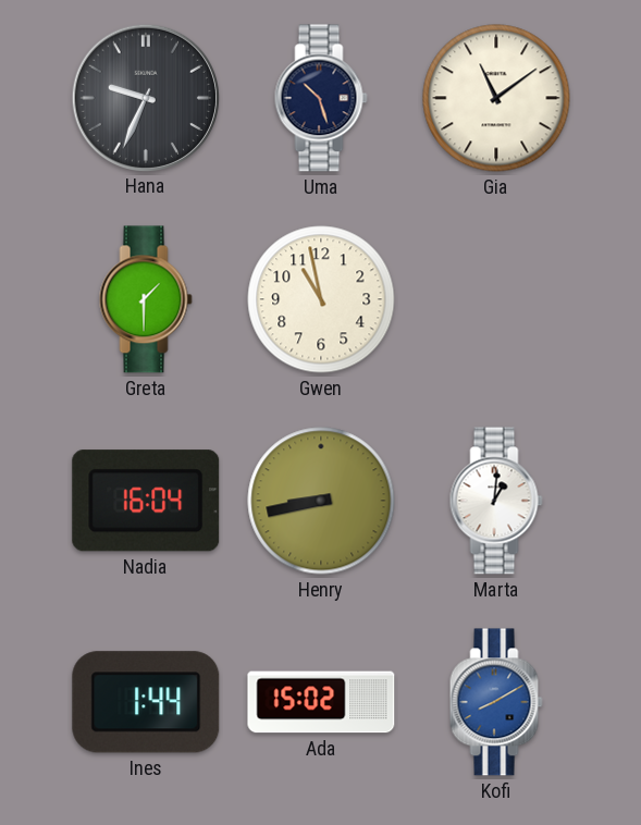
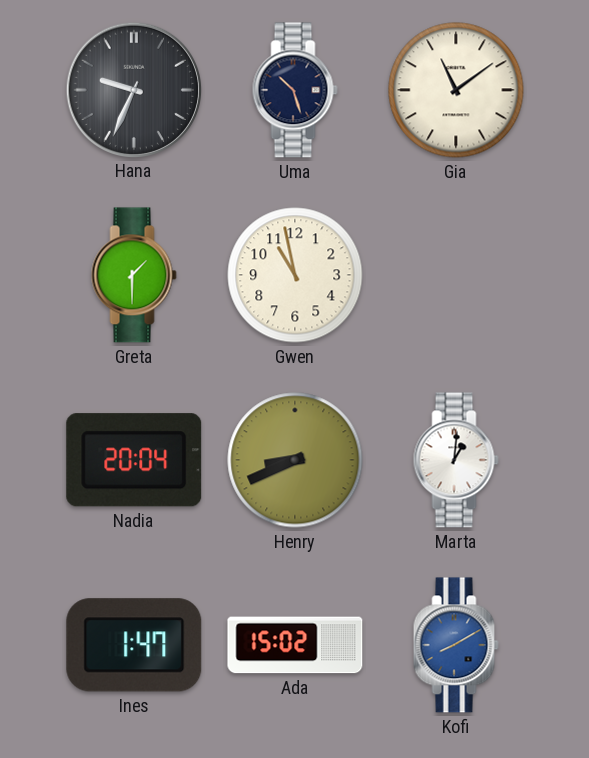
Nadia: 16:04 -> 20:04 (134, 460)
Henry: 8:43 -> 8:41 (295, 460)
Ines: 1:44 -> 1:47 (134, 645)
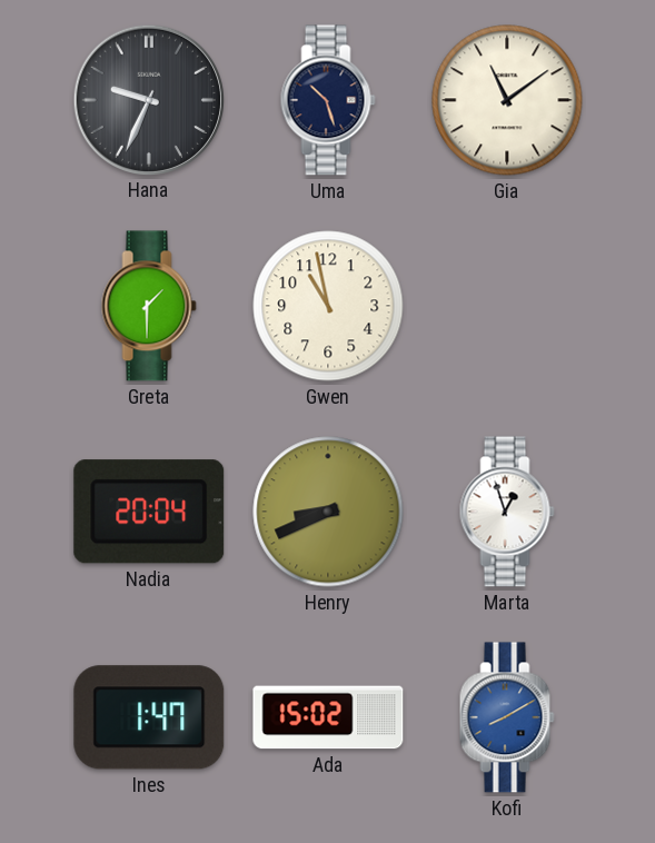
Marta: 1:01 -> 12:57 (507, 512)
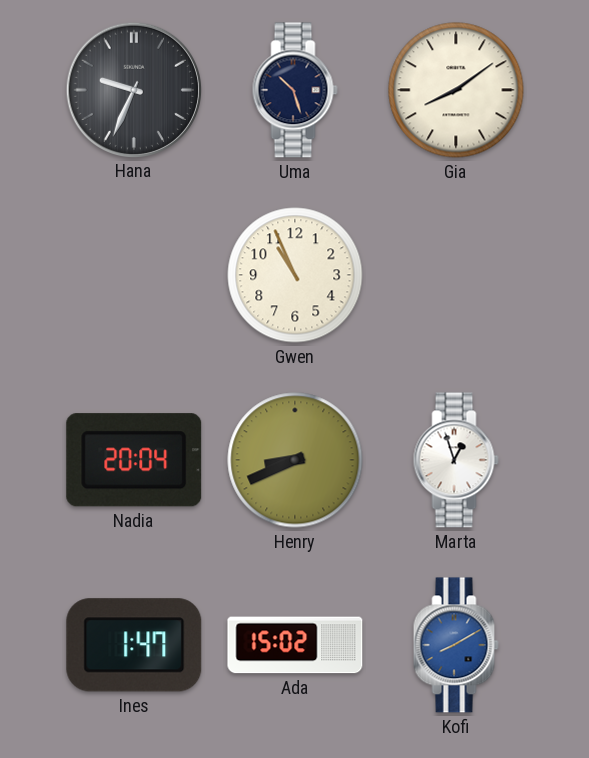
Gia: 11:09 -> 8:09 (456, 90)
Greta: 1:30 -> none (149, 306)
Gwen: 10:58 -> 10:56 (295, 275)
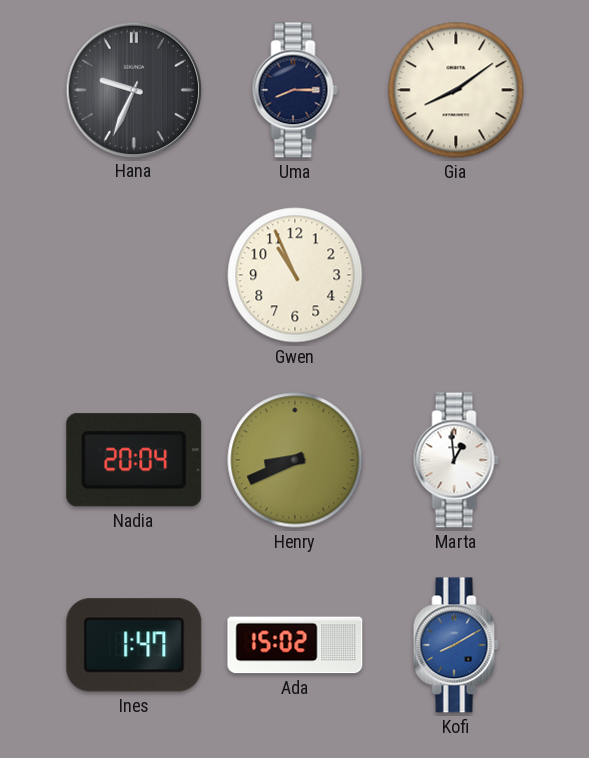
Uma: 10:27 -> 8:15 (295, 90)
Marta: 12:57 -> 12:59 (456, 460)
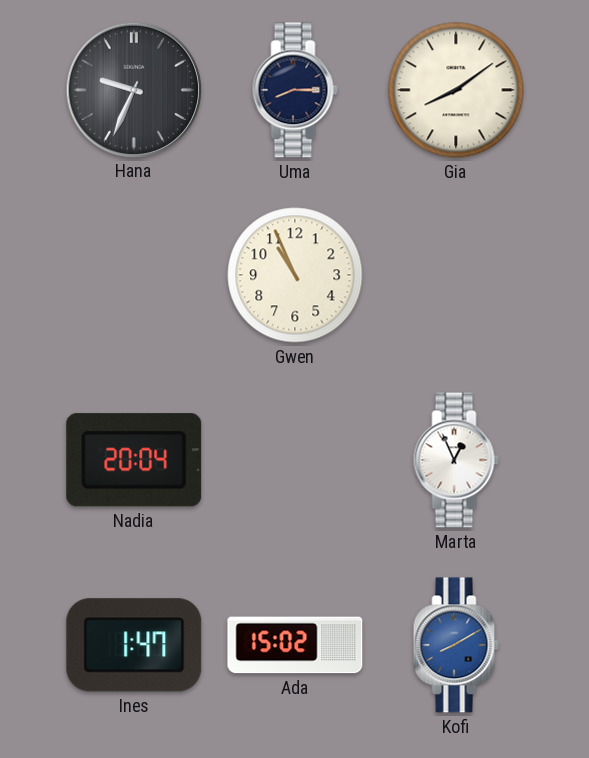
Henry: 8:41 -> none (295, 460)
Marta: 12:59 -> 12:56 (456, 460)
